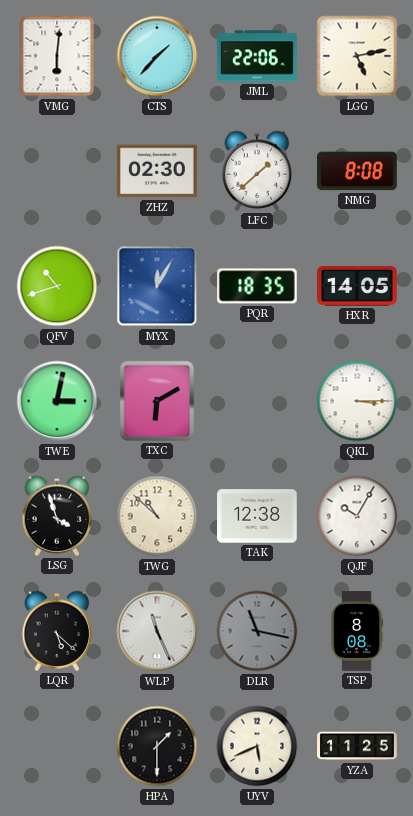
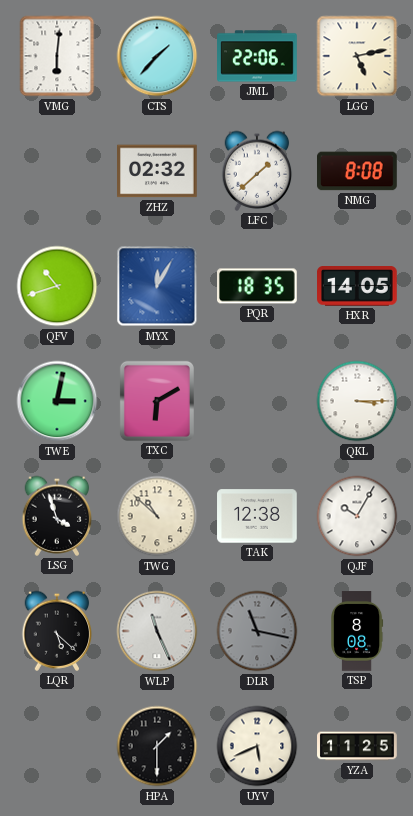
ZHZ: 02:30 -> 02:32 (158, 171)
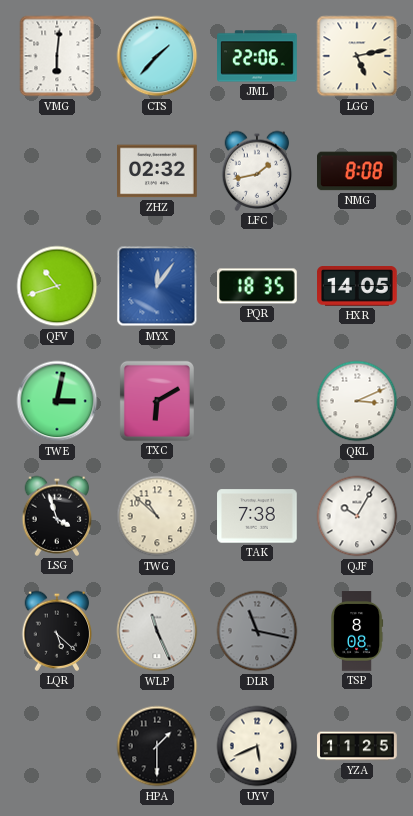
LFC: 1:38 -> 1:43 (257, 171)
MYX: 12:05 -> 12:06 (157, 286)
QKL: 3:15 -> 3:11 (357, 401)
TAK: 12:38 -> 7:38 (257, 516)
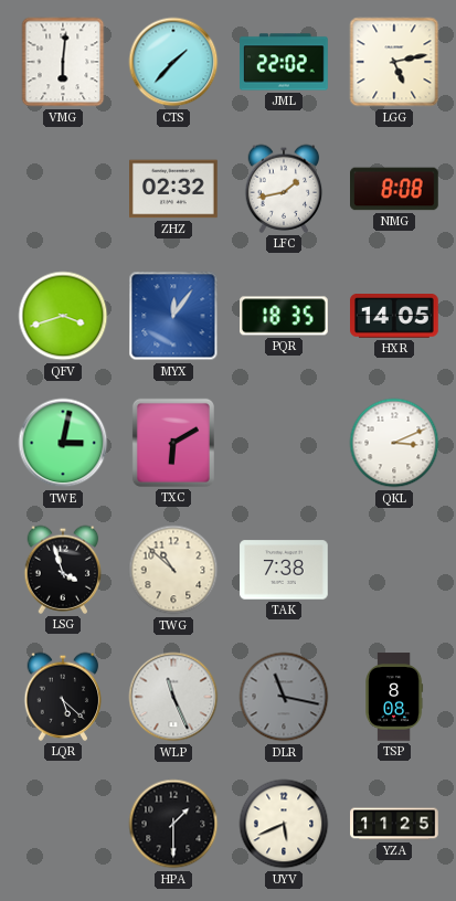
JML: 22:06 -> 22:02 (284, 62)
QFV: 10:42 -> 3:42 (63, 316)
QJF: 10:05 -> none (357, 516)
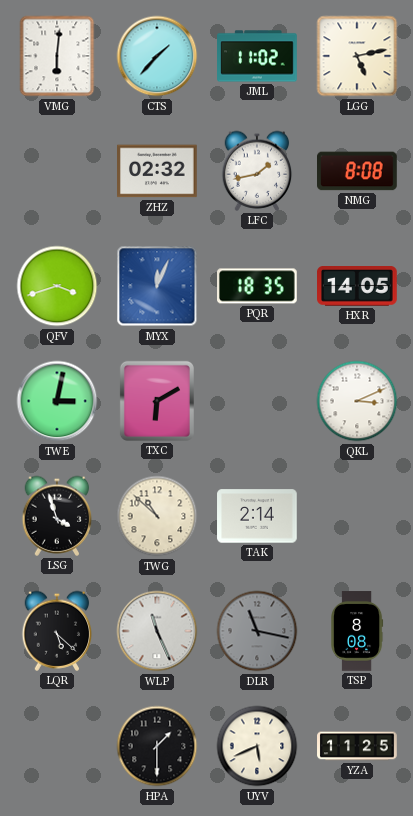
JML: 22:02 -> 11:02 (257, 56)
MYX: 12:06 -> 12:04 (157, 286)
TAK: 7:38 -> 2:14 (257, 516)
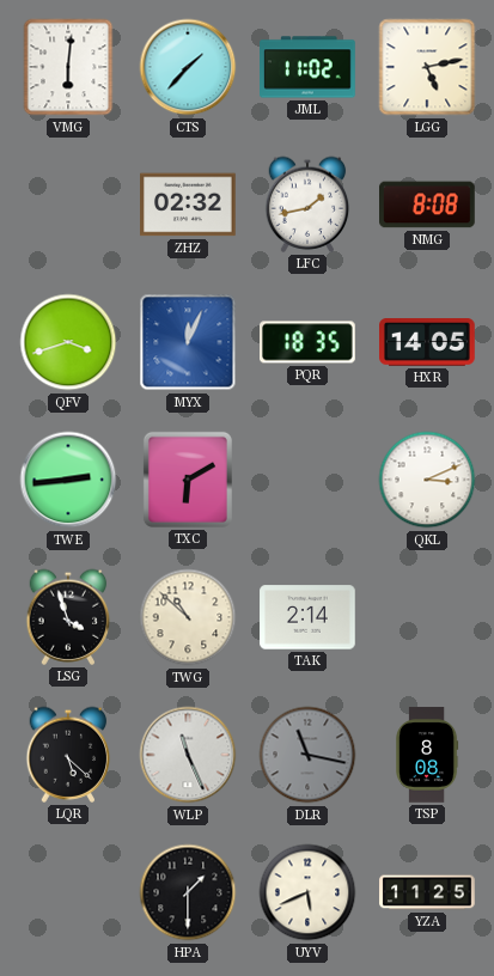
TWE: 3:02 -> 2:44 (68, 480)
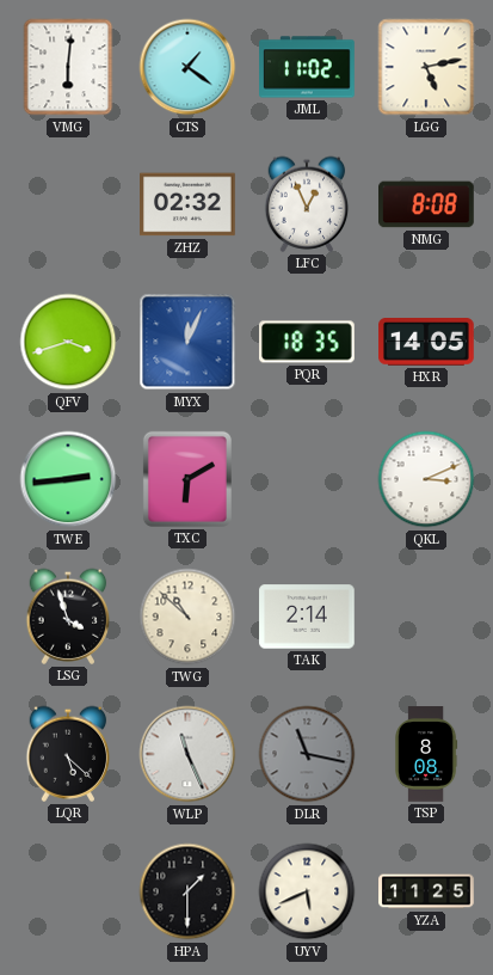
CTS: 1:37 -> 1:21 (187, 67)
LFC: 1:43 -> 12:56 (307, 204)
